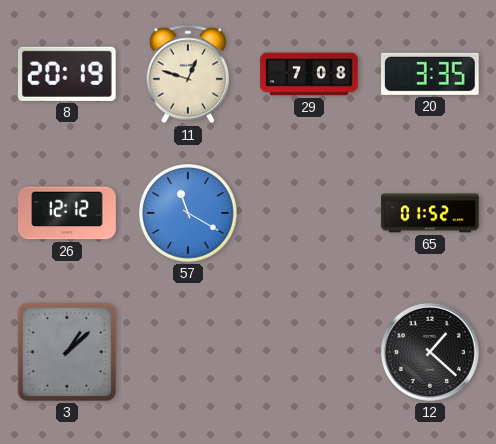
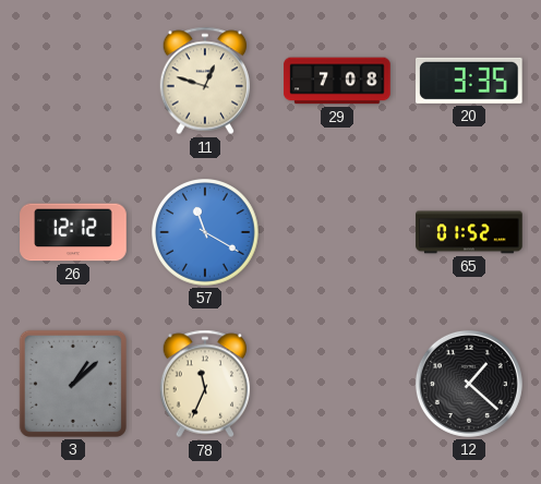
8: 20:19 -> none (67, 74)
78: none -> 11:34 (205, 384)
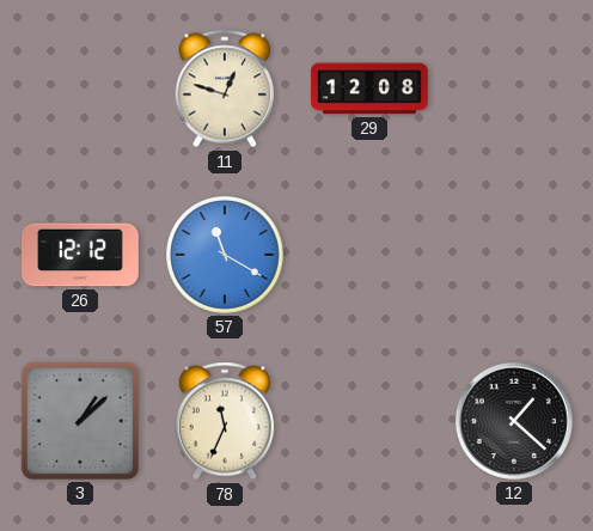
29: 7:08 -> 12:08 (369, 89)
20: 3:35 -> none (470, 81)
65: 01:52 -> none (469, 232)
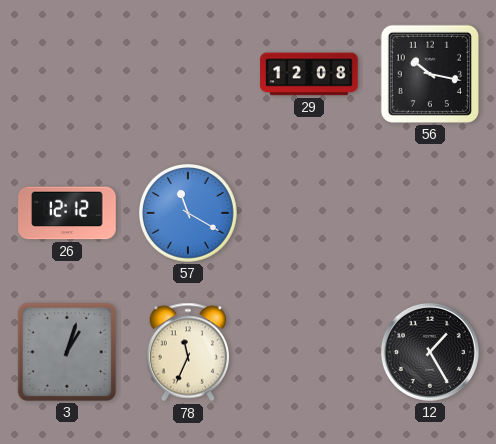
11: 12:48 -> none (225, 89)
56: none -> 10:17 (430, 74)
3: 1:08 -> 1:03 (67, 352)
12: 1:22 -> 1:25 (430, 352)
